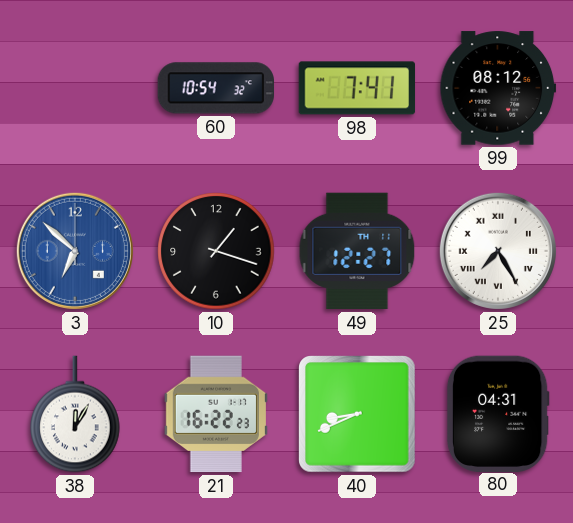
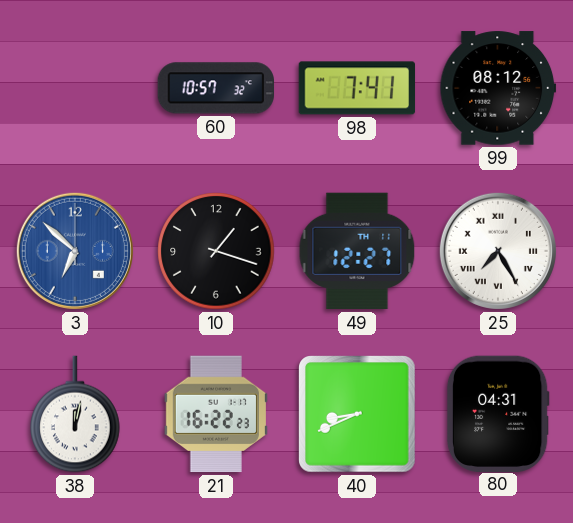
60: 10:54 -> 10:57 (215, 88)
38: 12:05 -> 12:02 (75, 414)
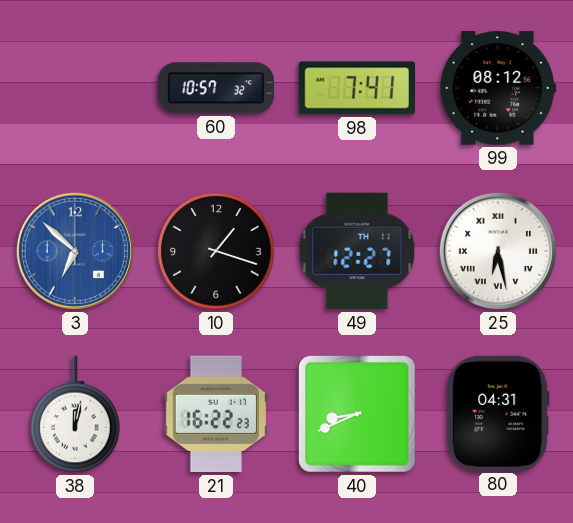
25: 7:25 -> 6:28 (498, 251)
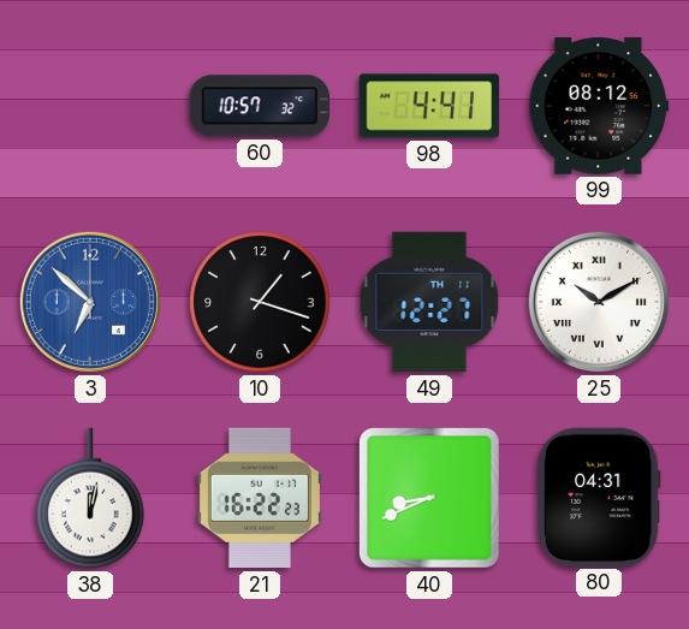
98: 7:41 -> 4:41 (429, 106)
25: 6:28 -> 10:10 (599, 302)
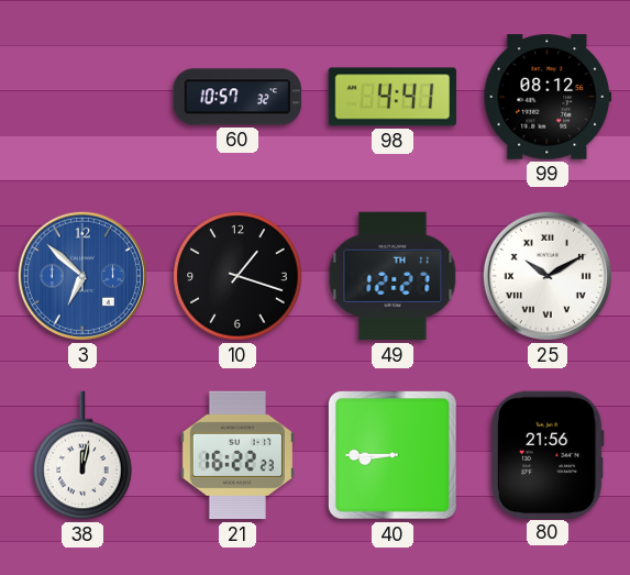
40: 8:41 -> 8:45 (393, 455)
80: 04:31 -> 21:56 (548, 454)
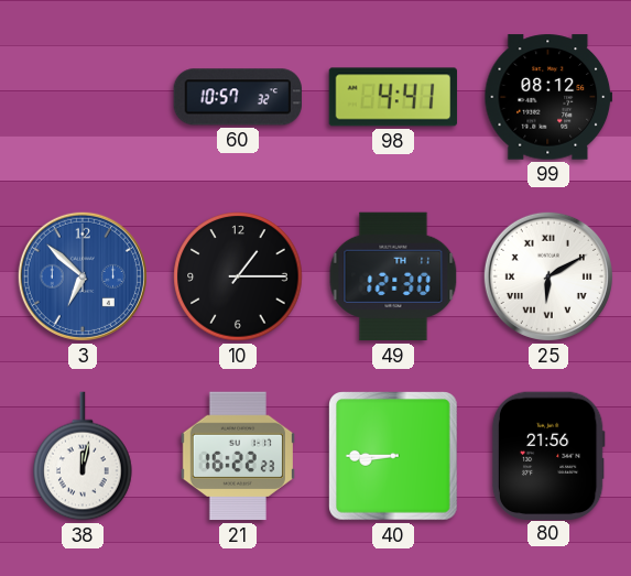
10: 1:18 -> 1:15 (238, 276)
49: 12:27 -> 12:30 (393, 276)
25: 10:10 -> 6:10 (548, 276)
